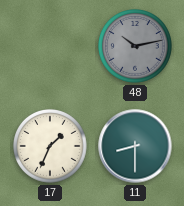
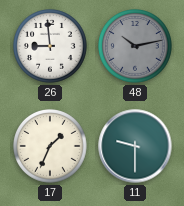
26: none -> 8:59 (51, 47)
11: 8:30 -> 9:30 (135, 146)
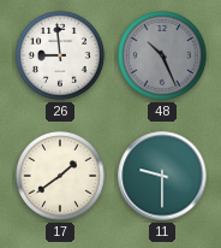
48: 10:13 -> 10:26 (163, 57)
17: 1:34 -> 1:39 (61, 177)
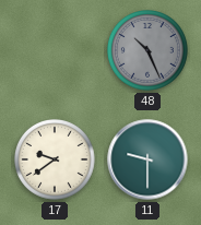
26: 8:59 -> none (61, 57)
17: 1:39 -> 9:39 (56, 161)
